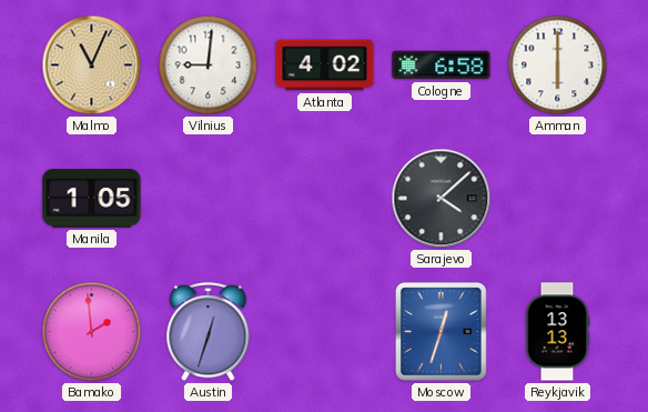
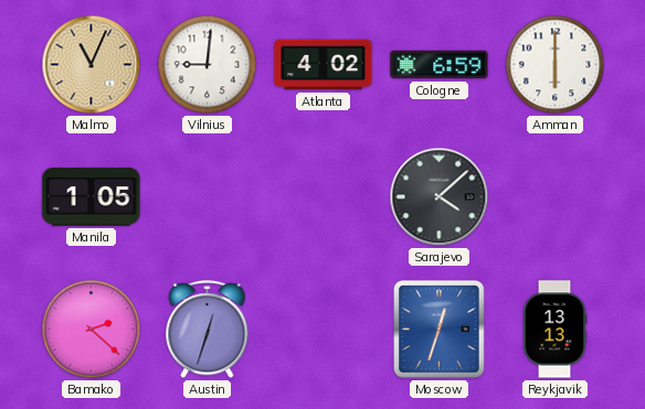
Cologne: 6:58 -> 6:59 (440, 65)
Bamako: 1:59 -> 2:22 (92, 330)
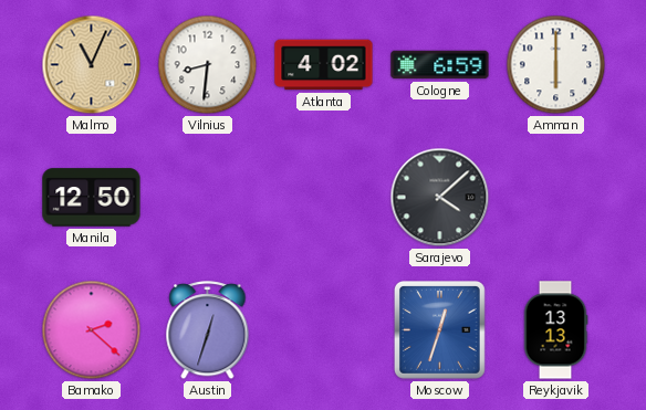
Vilnius: 9:01 -> 8:31 (208, 65)
Manila: 1:05 -> 12:50 (92, 198)
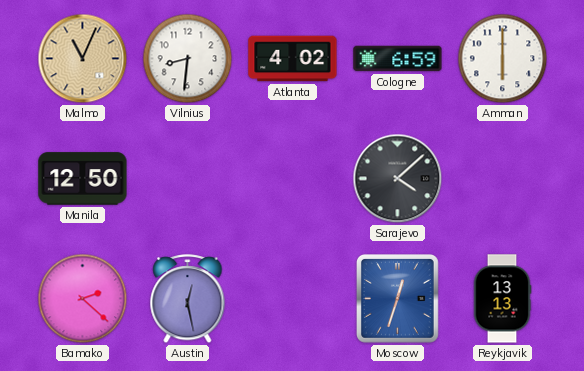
Austin: 12:33 -> 12:28 (188, 299)
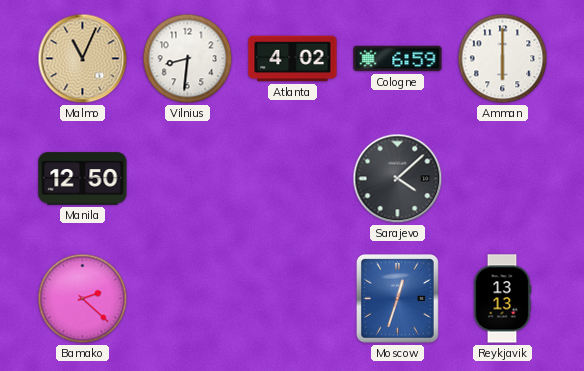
Austin: 12:28 -> none (188, 299)
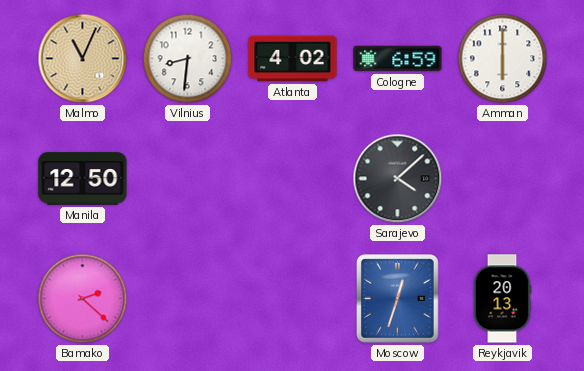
Reykjavik: 13:13 -> 20:13 (502, 299)
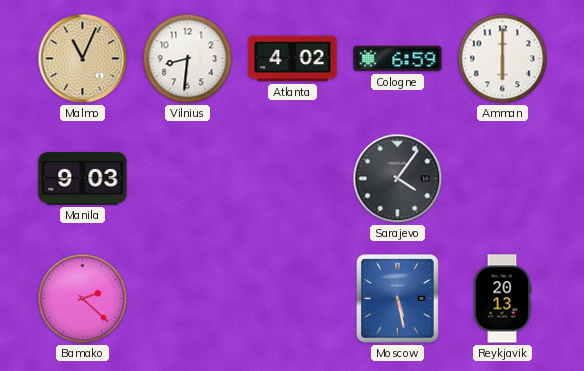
Manila: 12:50 -> 9:03 (83, 179)
Sarajevo: 4:08 -> 4:06 (398, 179)
Moscow: 12:33 -> 5:28 (398, 299)
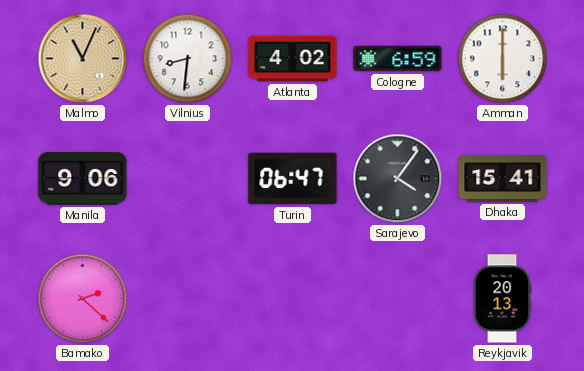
Manila: 9:03 -> 9:06 (83, 179)
Turin: none -> 06:47 (293, 179)
Dhaka: none -> 15:41 (503, 179)
Moscow: 5:28 -> none (398, 299)
